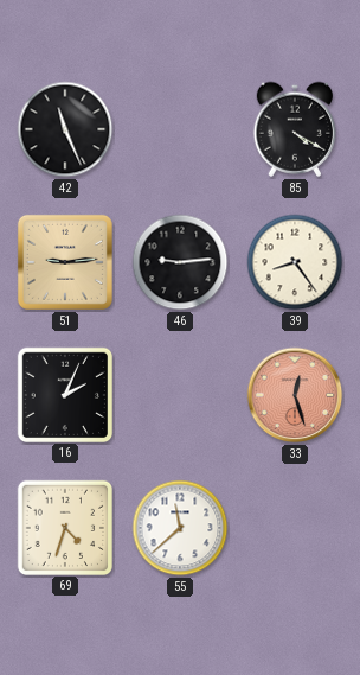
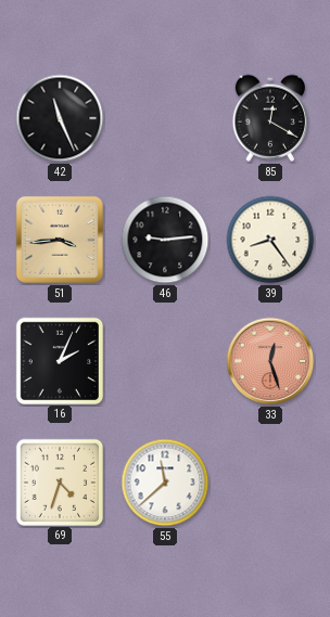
85: 4:20 -> 12:20 (270, 118)
51: 9:14 -> 3:44 (60, 240)
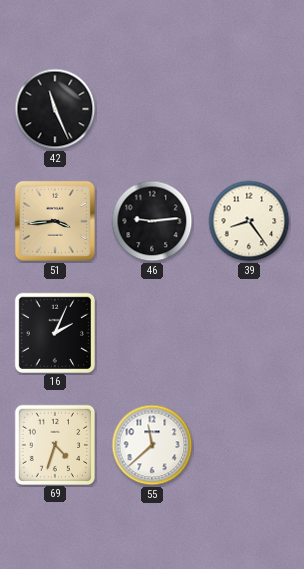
85: 12:20 -> none (270, 118)
33: 12:27 -> none (270, 361)
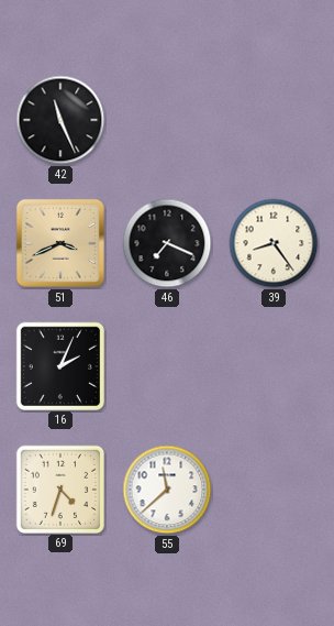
51: 3:44 -> 3:41 (60, 243)
46: 9:14 -> 7:19 (167, 243)
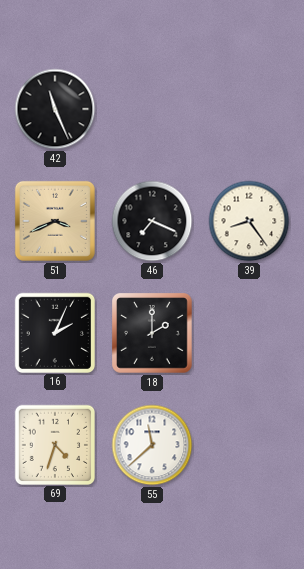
18: none -> 2:00 (153, 334)
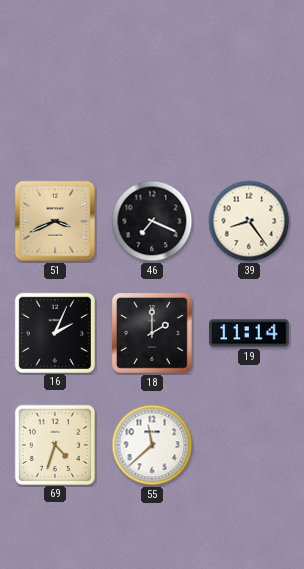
42: 11:26 -> none (55, 109)
19: none -> 11:14 (249, 333)
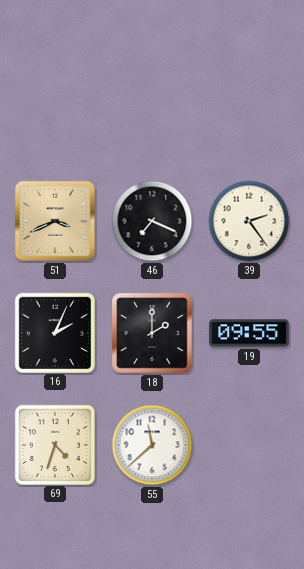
39: 8:24 -> 2:24 (249, 221)
19: 11:14 -> 09:55 (249, 333)
